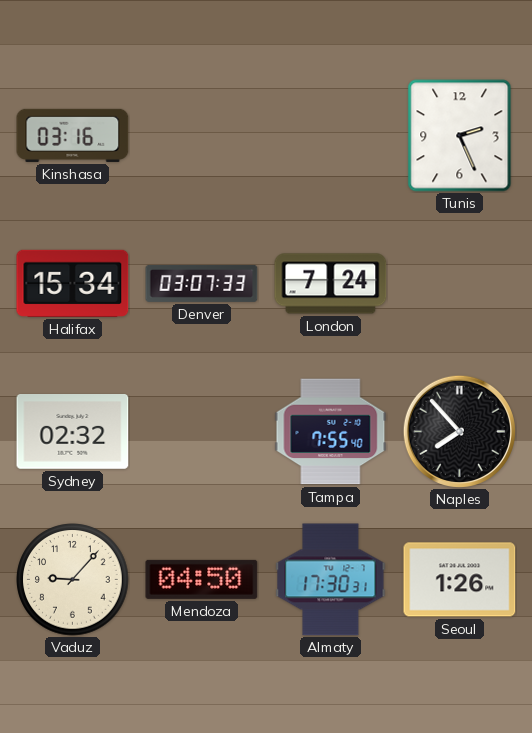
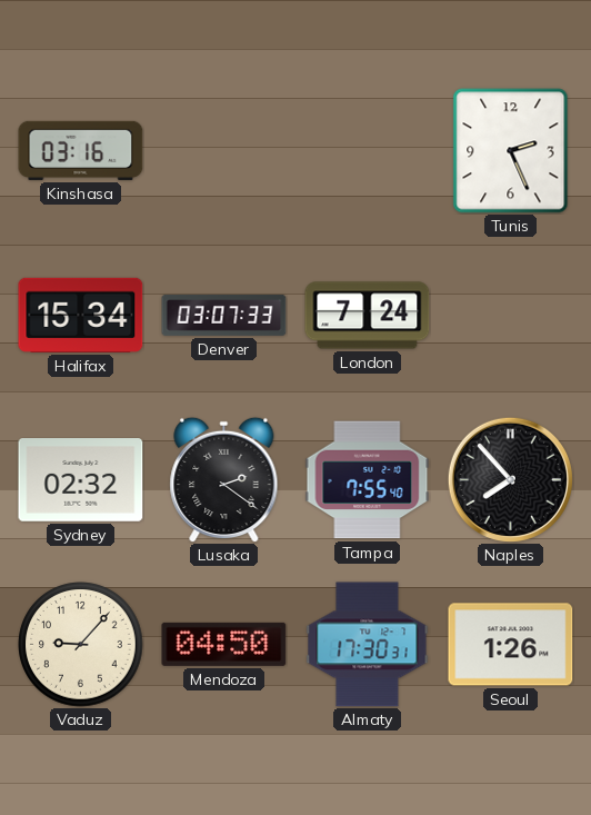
Lusaka: none -> 2:21 (224, 479)
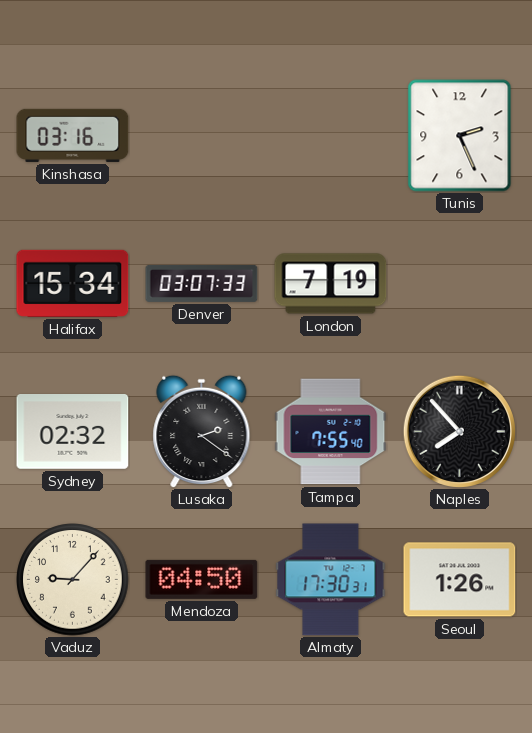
London: 7:24 -> 7:19 (331, 284)
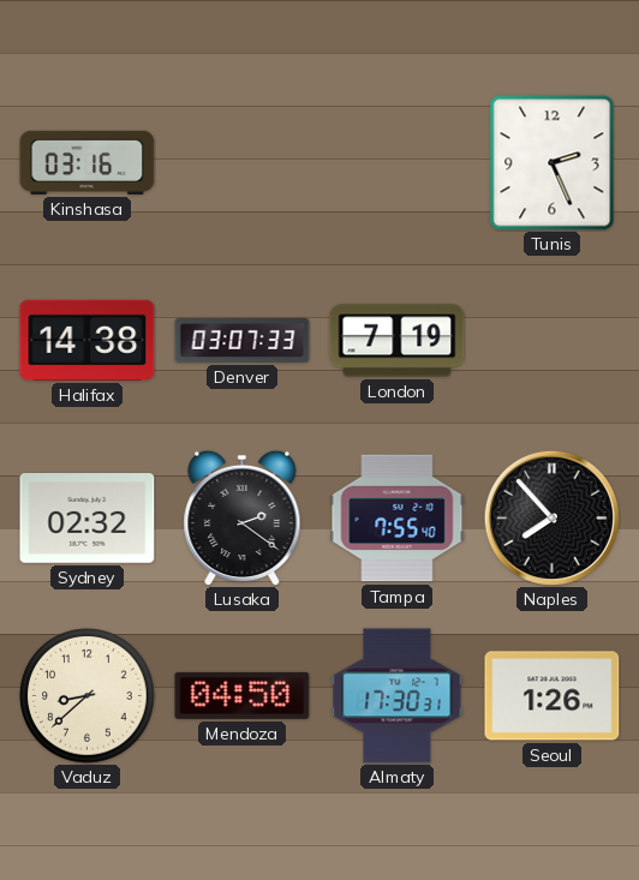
Halifax: 15:34 -> 14:38 (88, 340)
Vaduz: 9:07 -> 8:38 (88, 696)
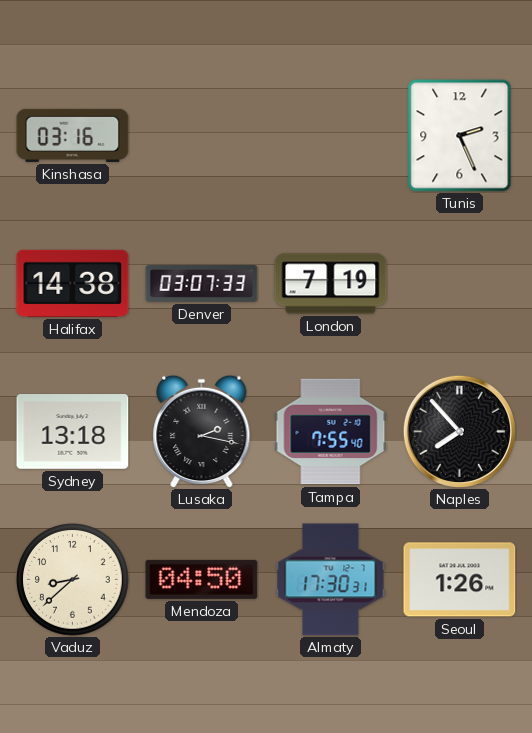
Sydney: 02:32 -> 13:18 (73, 432)
Lusaka: 2:21 -> 2:17 (202, 431)
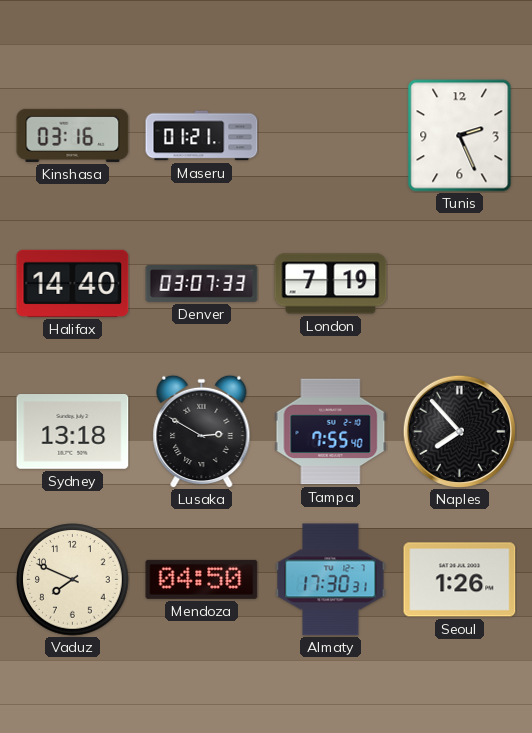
Maseru: none -> 01:21 (202, 136)
Halifax: 14:38 -> 14:40 (73, 283)
Lusaka: 2:17 -> 2:50 (202, 431)
Vaduz: 8:38 -> 7:49 (73, 580)
